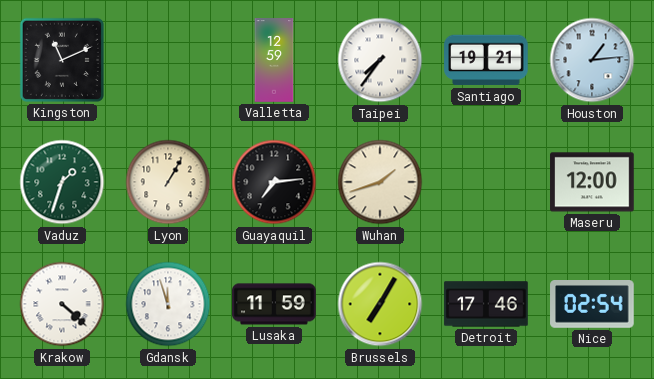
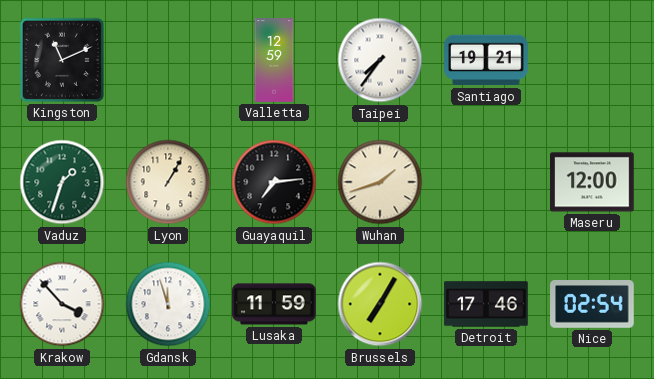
Houston: 1:14 -> none (592, 60)
Krakow: 4:22 -> 3:53 (62, 304)
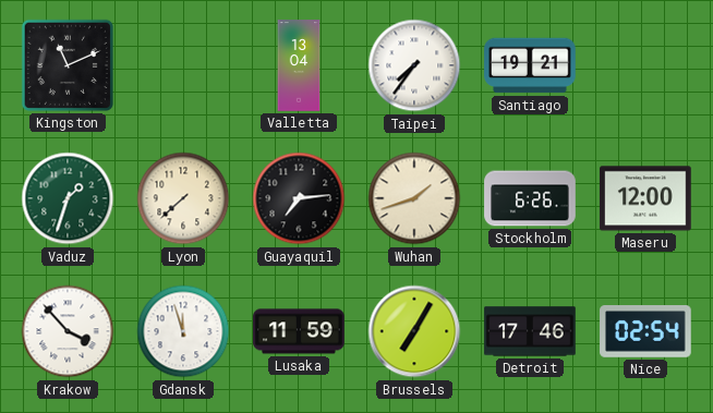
Valletta: 12:59 -> 13:04 (299, 65)
Lyon: 1:05 -> 7:38 (183, 198)
Stockholm: none -> 6:26 (530, 198)
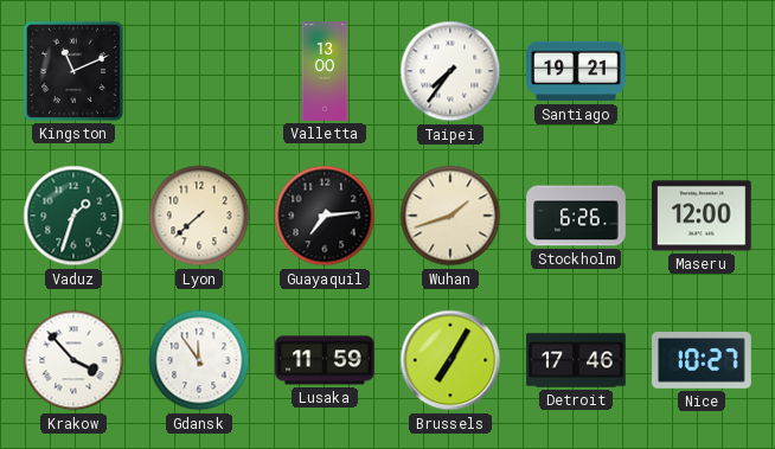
Valletta: 13:04 -> 13:00 (325, 71)
Gdansk: 11:57 -> 11:54 (199, 360)
Nice: 02:54 -> 10:27 (702, 360)
